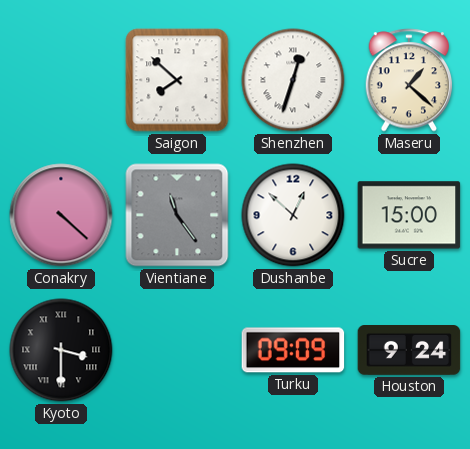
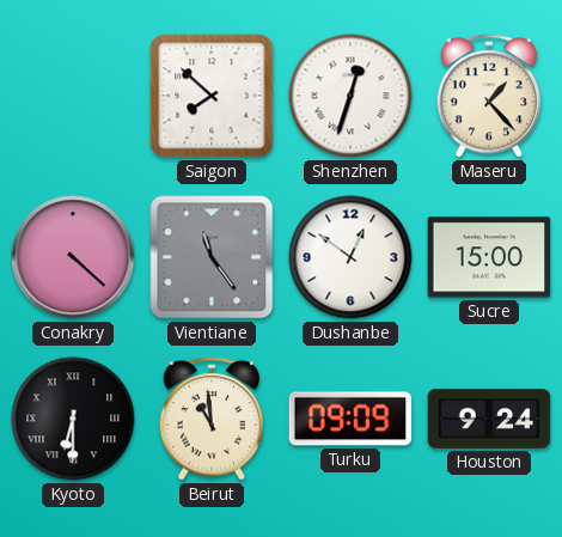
Maseru: 1:22 -> 1:23 (489, 96)
Dushanbe: 12:52 -> 12:51 (350, 257)
Kyoto: 3:30 -> 6:30 (73, 419)
Beirut: none -> 10:59 (212, 419)
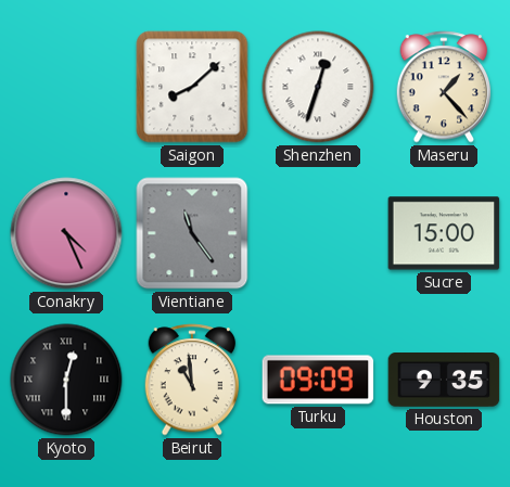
Saigon: 7:52 -> 8:08 (192, 87)
Conakry: 4:22 -> 4:26 (66, 233)
Dushanbe: 12:51 -> none (350, 257)
Kyoto: 6:30 -> 12:30 (66, 380)
Houston: 9:24 -> 9:35 (444, 381)
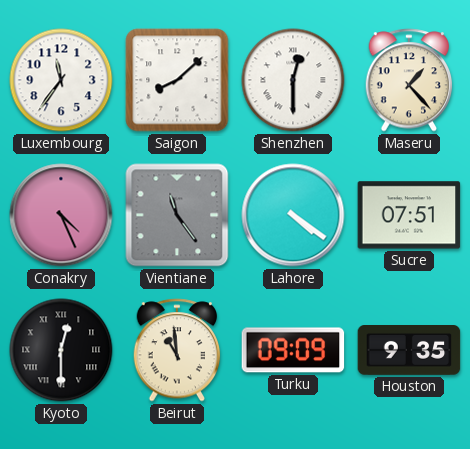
Luxembourg: none -> 11:36 (61, 80)
Shenzhen: 12:33 -> 12:30 (293, 80)
Lahore: none -> 4:21 (293, 215)
Sucre: 15:00 -> 07:51 (409, 215)
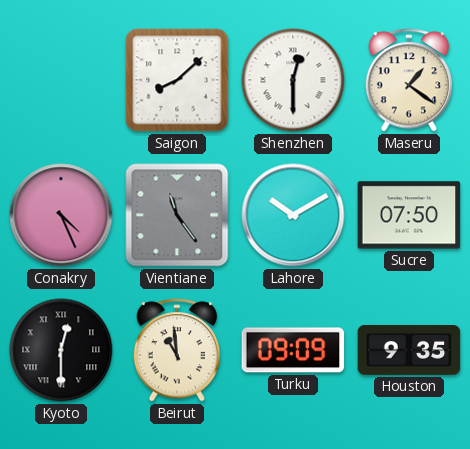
Luxembourg: 11:36 -> none (61, 80)
Maseru: 1:23 -> 1:21 (409, 80)
Lahore: 4:21 -> 10:10 (293, 215)
Sucre: 07:51 -> 07:50 (409, 215)
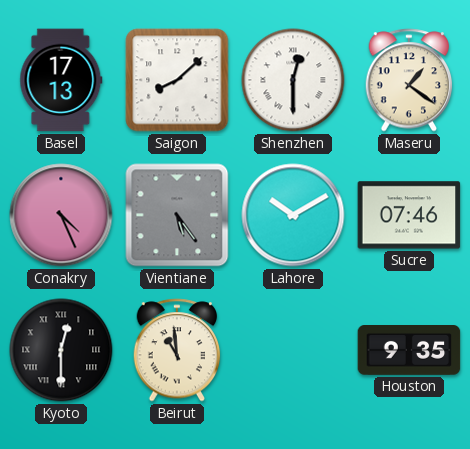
Basel: none -> 17:13 (61, 80)
Vientiane: 11:24 -> 5:24 (177, 215)
Sucre: 07:50 -> 07:46 (409, 215)
Turku: 09:09 -> none (293, 350)
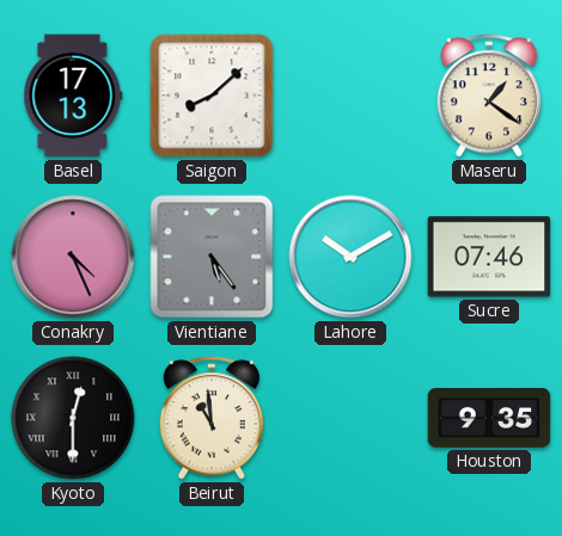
Shenzhen: 12:30 -> none (293, 80)
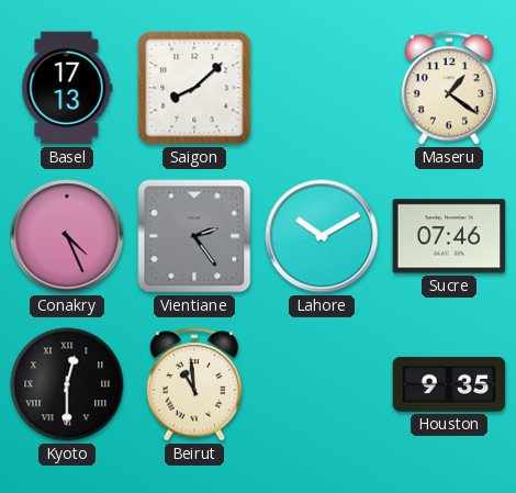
Vientiane: 5:24 -> 2:24 (194, 236)
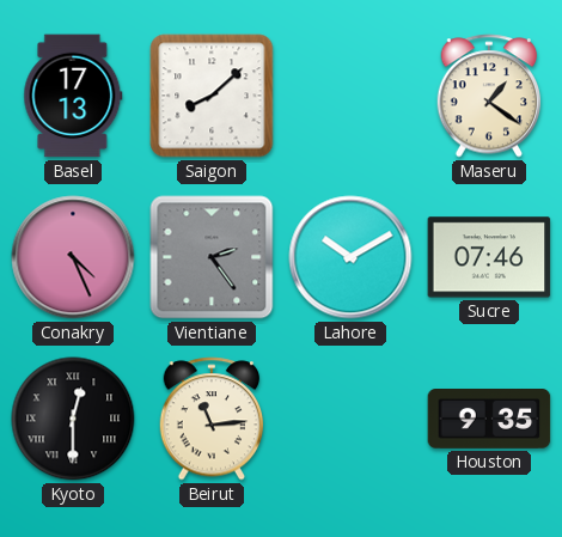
Beirut: 10:59 -> 11:14 (212, 419)
